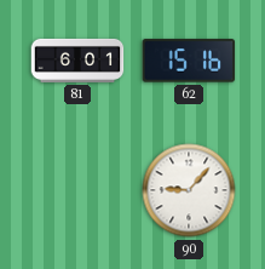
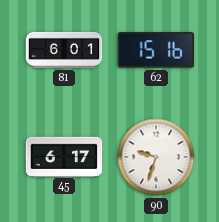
45: none -> 6:17 (64, 156)
90: 9:07 -> 9:33 (156, 157)
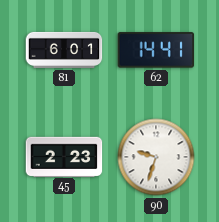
62: 15:16 -> 14:41 (156, 50)
45: 6:17 -> 2:23 (64, 156)
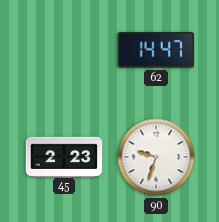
81: 6:01 -> none (64, 50)
62: 14:41 -> 14:47 (156, 50)
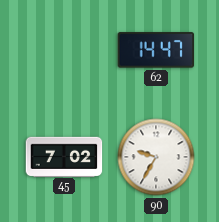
45: 2:23 -> 7:02 (64, 156)
90: 9:33 -> 9:35 (156, 157)
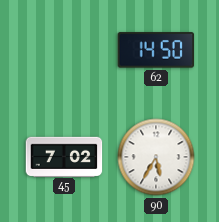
62: 14:47 -> 14:50 (156, 50)
90: 9:35 -> 5:35 (156, 157)
